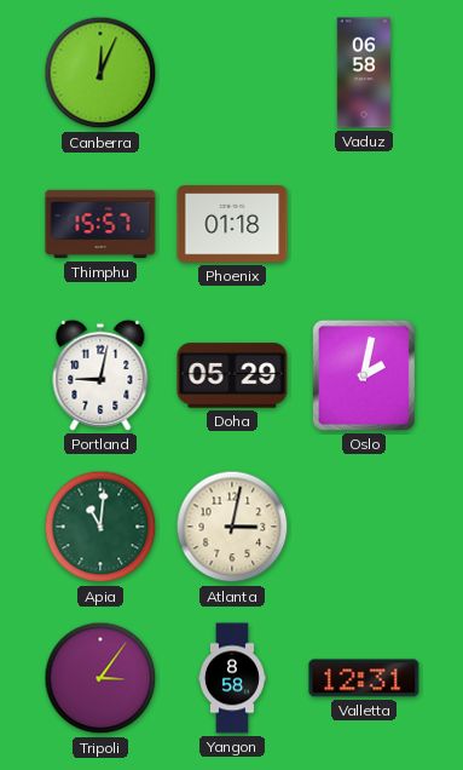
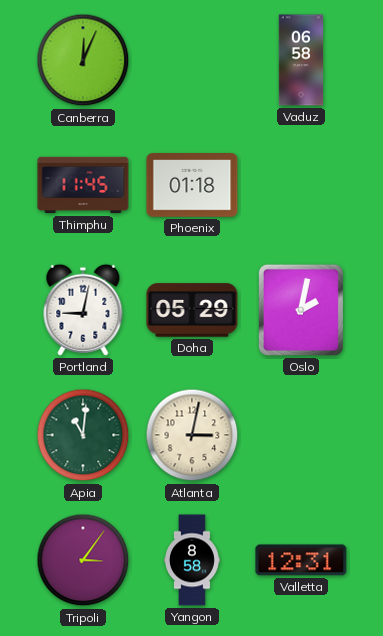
Thimphu: 15:57 -> 11:45 (83, 185)
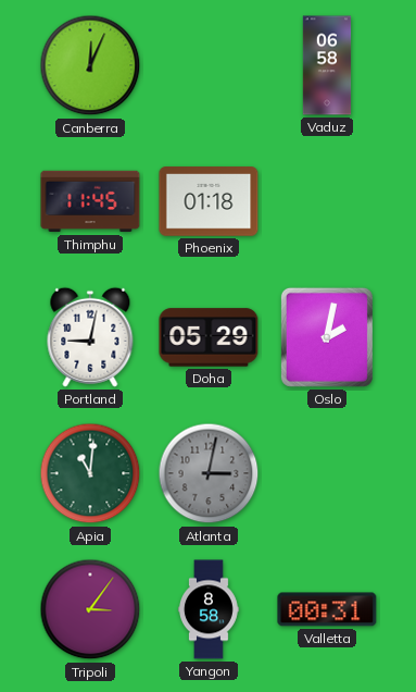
Atlanta dial: cream -> grey (209, 473)
Valletta: 12:31 -> 00:31 (327, 609)
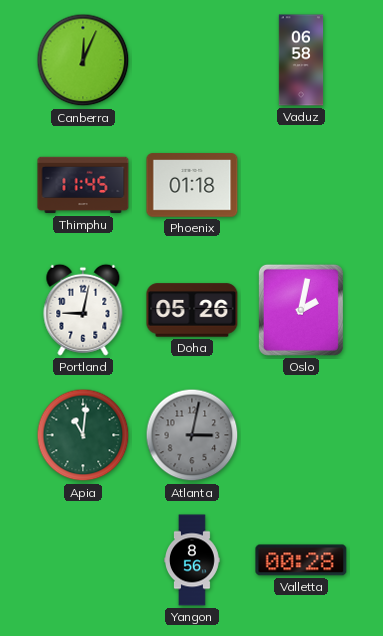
Doha: 05:29 -> 05:26 (192, 310)
Tripoli: 3:06 -> none (90, 609)
Yangon: 8:58 -> 8:56 (193, 560)
Valletta: 00:31 -> 00:28 (301, 560)
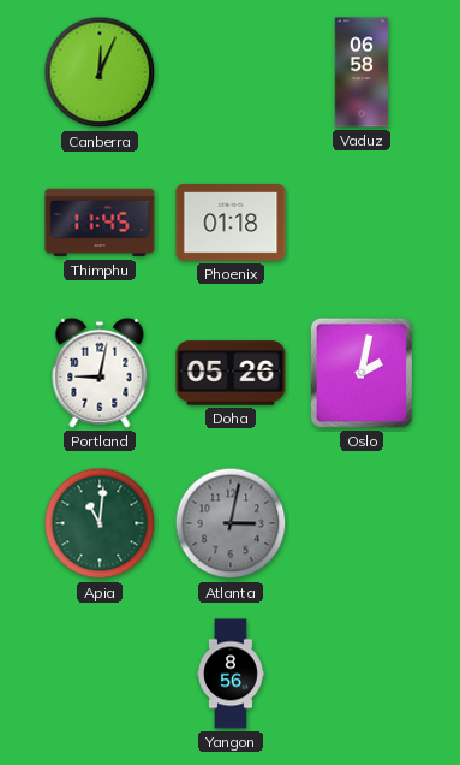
Valletta: 00:28 -> none (301, 560)
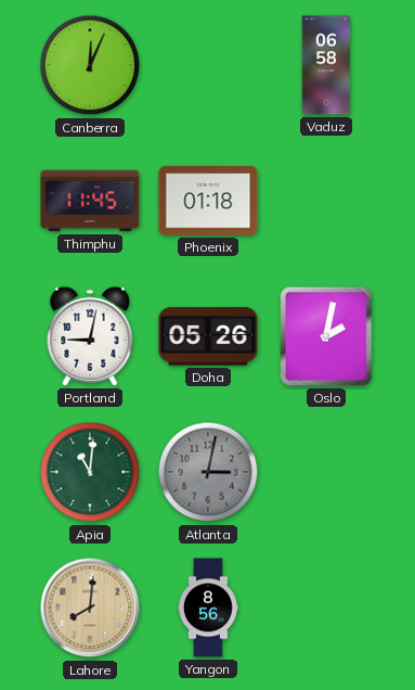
Lahore: none -> 8:01 (90, 608)
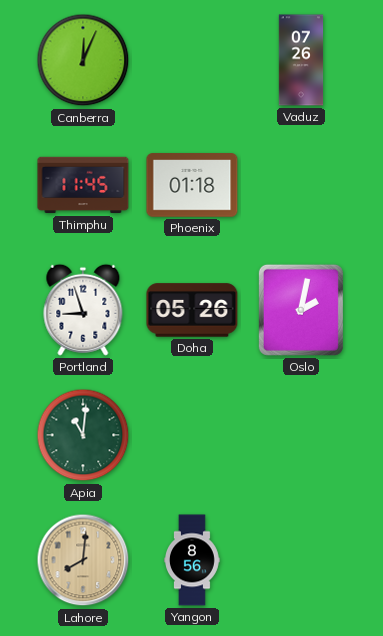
Vaduz: 06:58 -> 07:26 (301, 60)
Portland: 9:02 -> 8:57 (83, 310)
Atlanta: 3:02 -> none (208, 472)
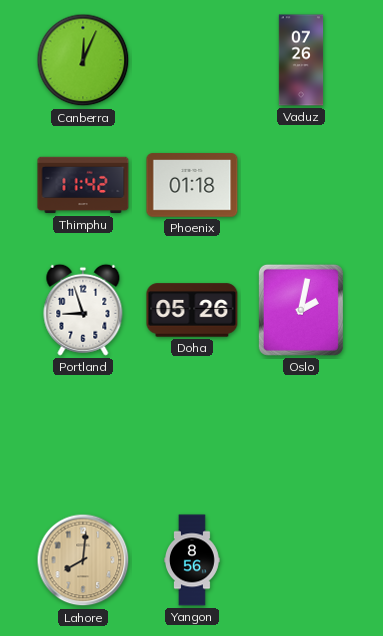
Thimphu: 11:45 -> 11:42 (83, 185)
Apia: 11:01 -> none (83, 435)
